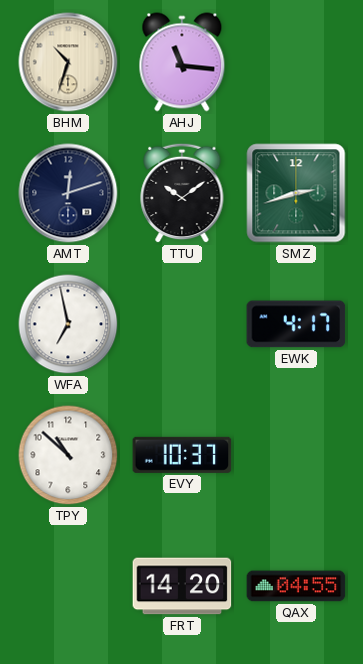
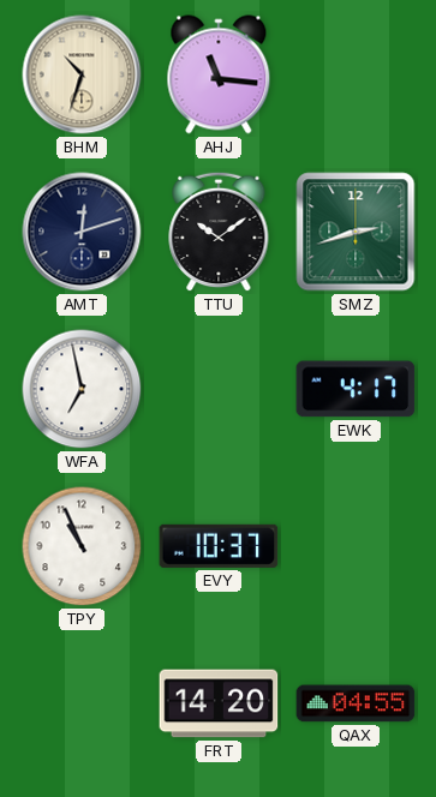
TPY: 10:52 -> 10:56 (82, 546)
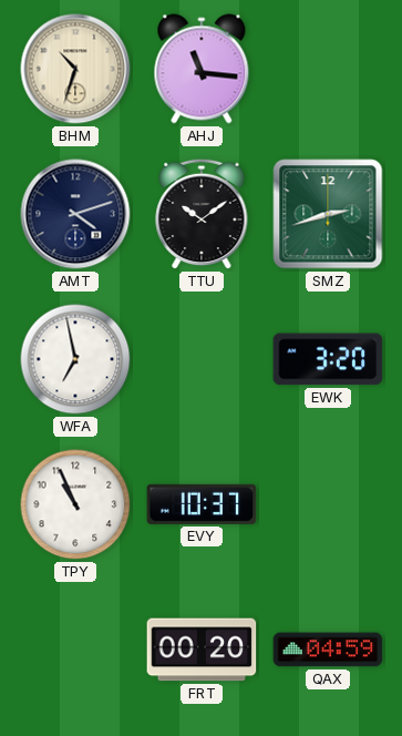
AMT: 12:12 -> 4:12 (75, 214)
EWK: 4:17 -> 3:20 (328, 359)
FRT: 14:20 -> 00:20 (202, 650)
QAX: 04:55 -> 04:59 (328, 650)
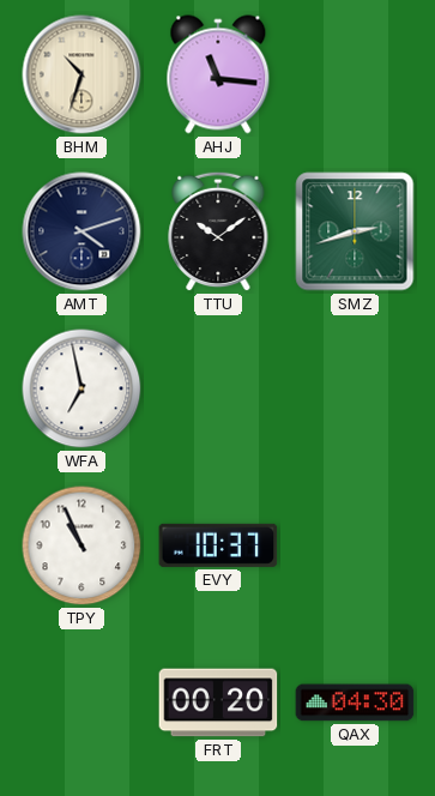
EWK: 3:20 -> none (328, 359)
QAX: 04:59 -> 04:30 (355, 702)
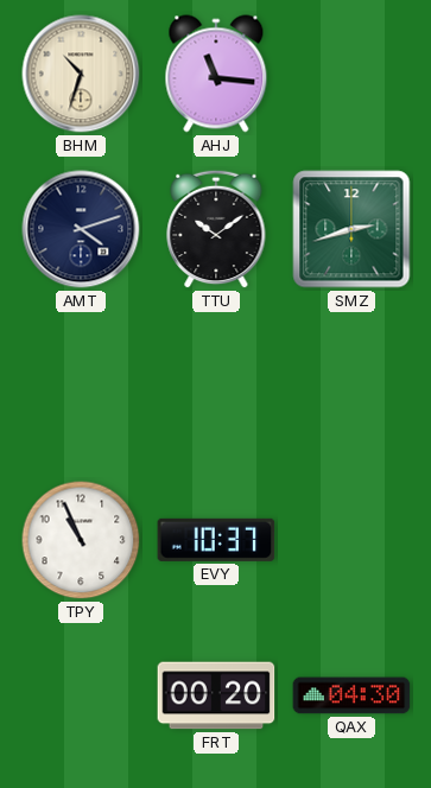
WFA: 6:58 -> none (81, 388)
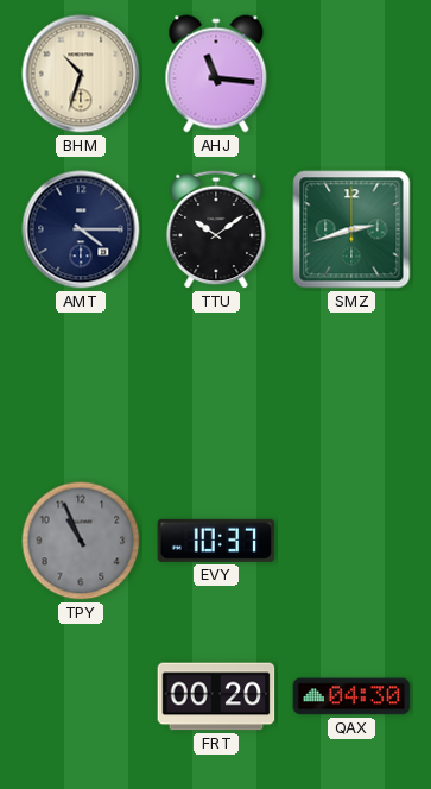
AMT: 4:12 -> 4:15 (81, 229)
TPY dial: white -> grey (81, 541)
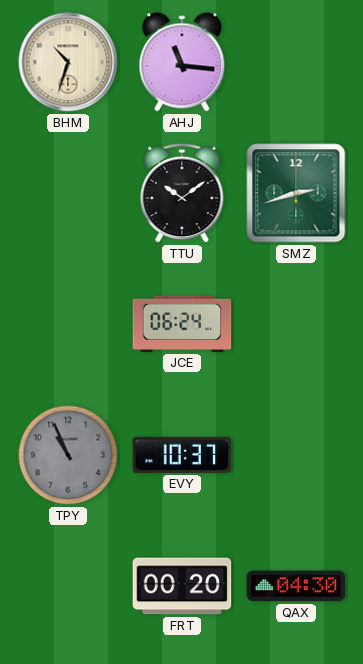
AMT: 4:15 -> none (81, 229)
JCE: none -> 06:24 (182, 324)
